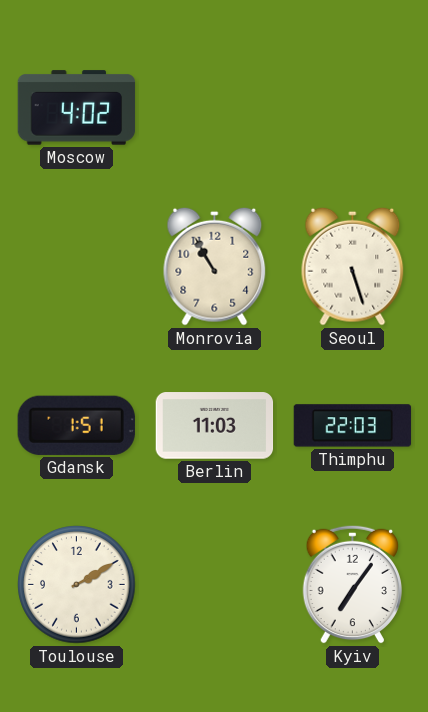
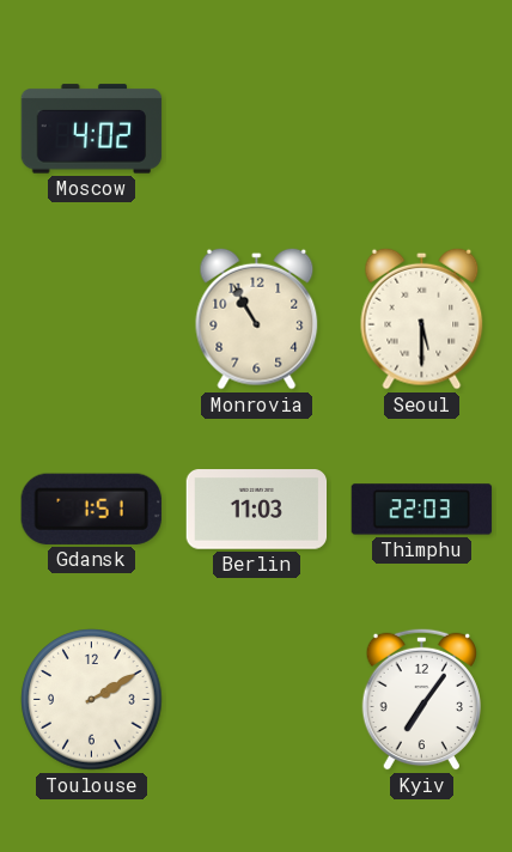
Seoul: 5:27 -> 5:30 (422, 318)
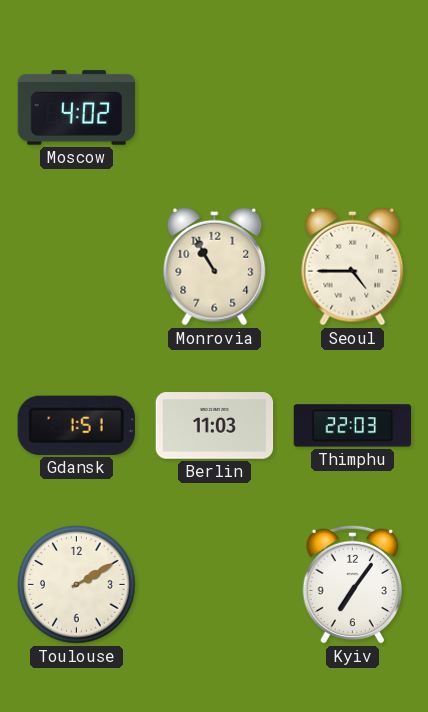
Seoul: 5:30 -> 4:45 (353, 266)
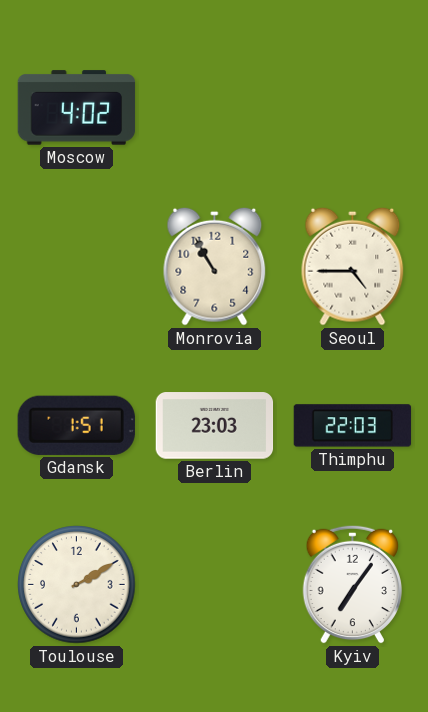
Berlin: 11:03 -> 23:03 (215, 426)
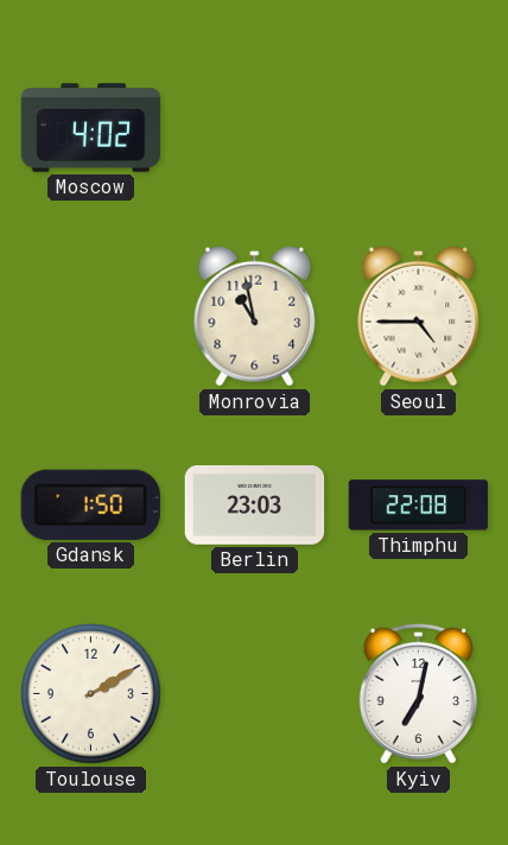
Monrovia: 10:55 -> 10:58 (255, 316)
Gdansk: 1:51 -> 1:50 (90, 504)
Thimphu: 22:03 -> 22:08 (419, 506)
Kyiv: 7:06 -> 7:02 (418, 693)
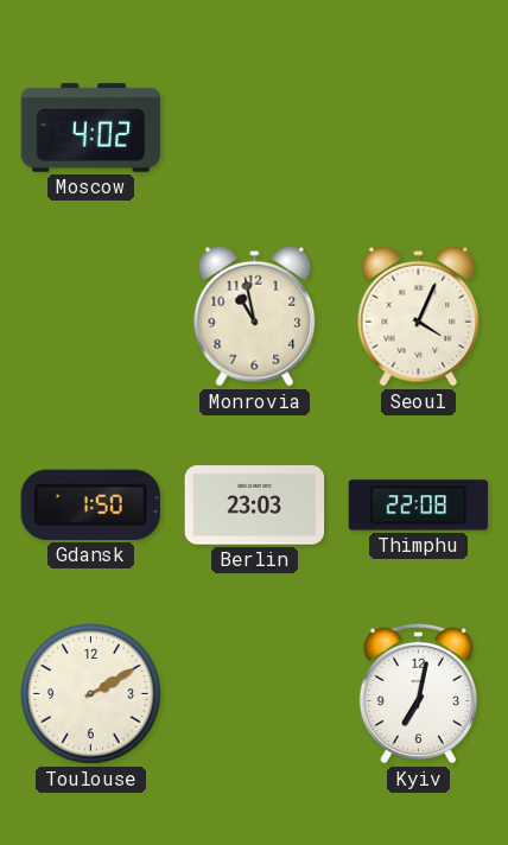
Seoul: 4:45 -> 4:04 (419, 316)
